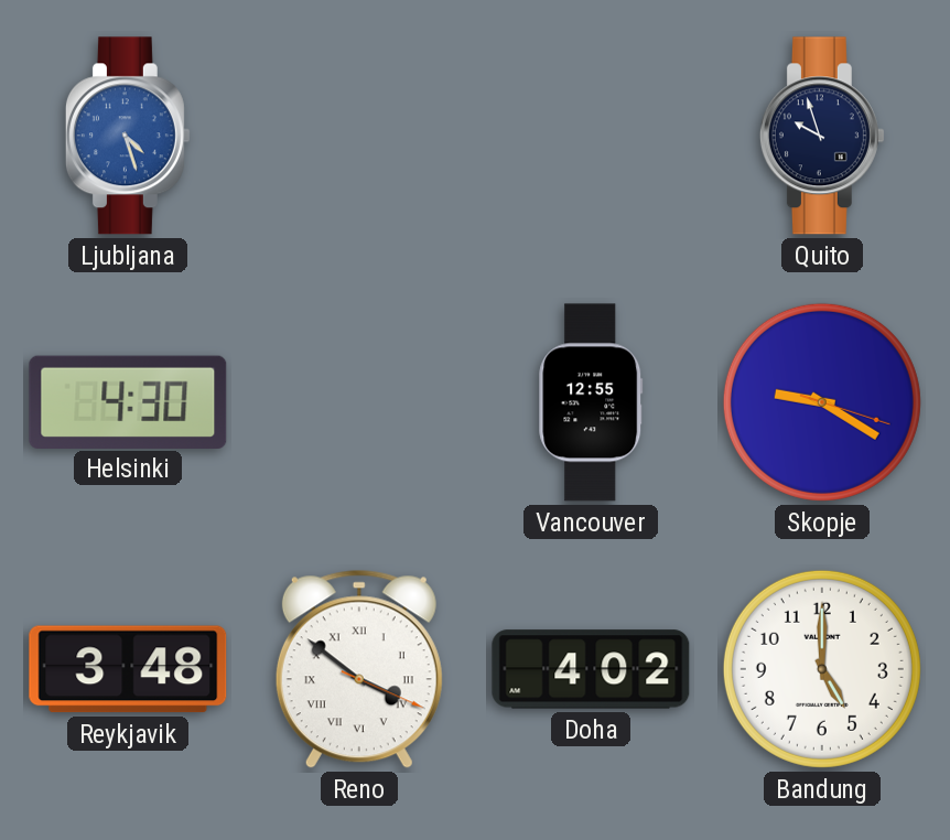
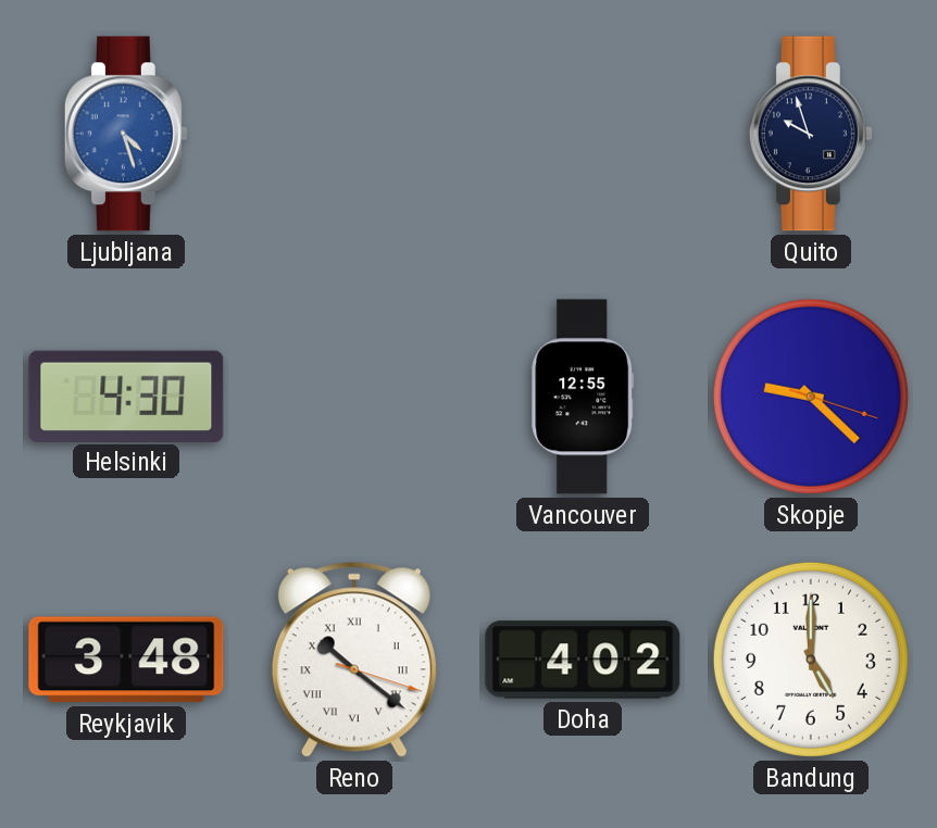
Skopje: 9:20 -> 9:22 (811, 397)
Reno: 3:51 -> 10:21 (354, 660)
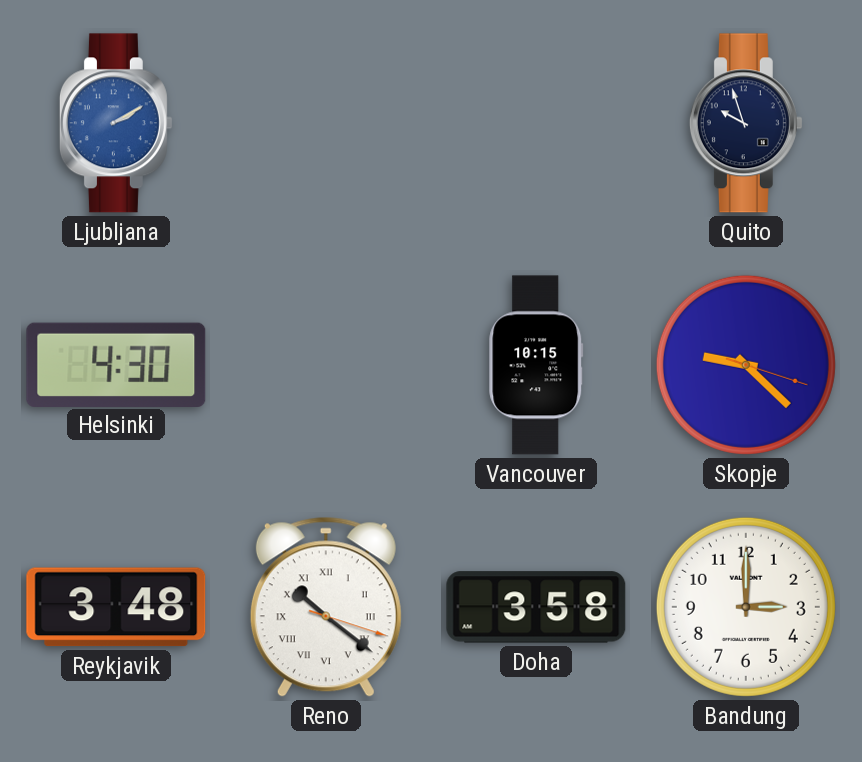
Ljubljana: 4:27 -> 2:10 (116, 123)
Vancouver: 12:55 -> 10:15 (536, 365)
Doha: 4:02 -> 3:58 (536, 607)
Bandung: 5:00 -> 3:00 (746, 607)
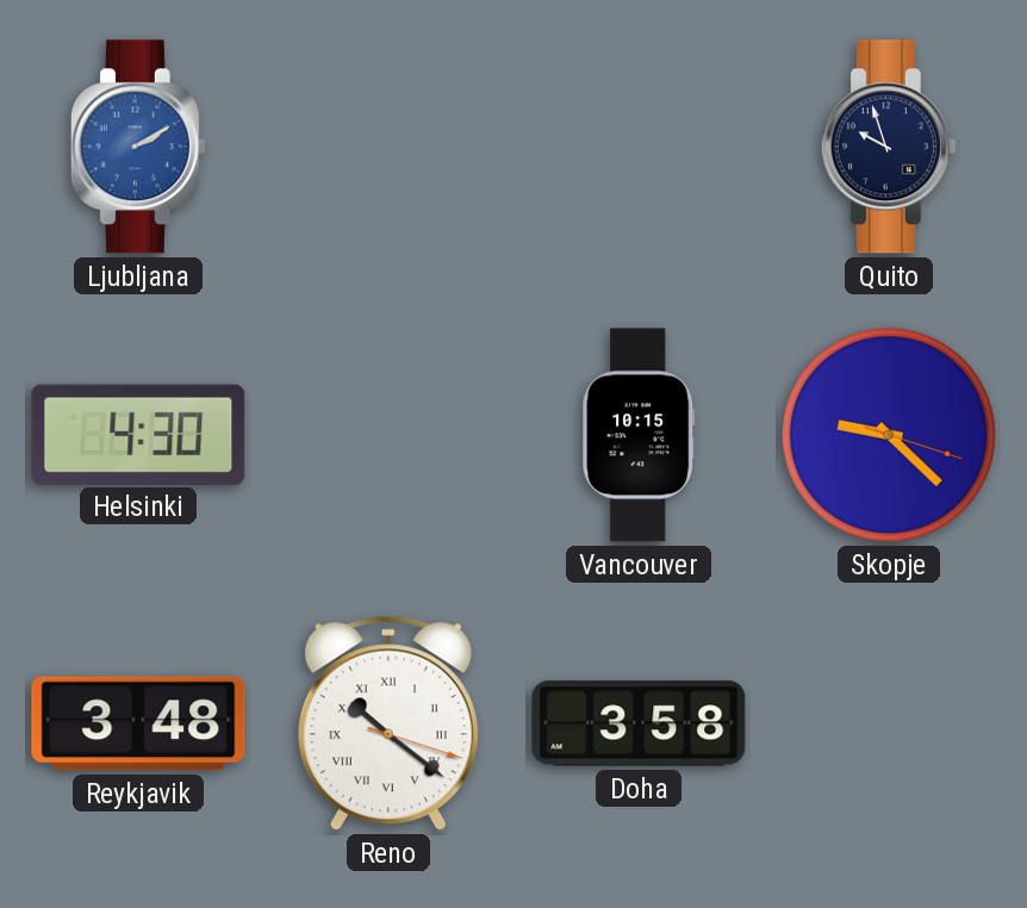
Bandung: 3:00 -> none (746, 607)
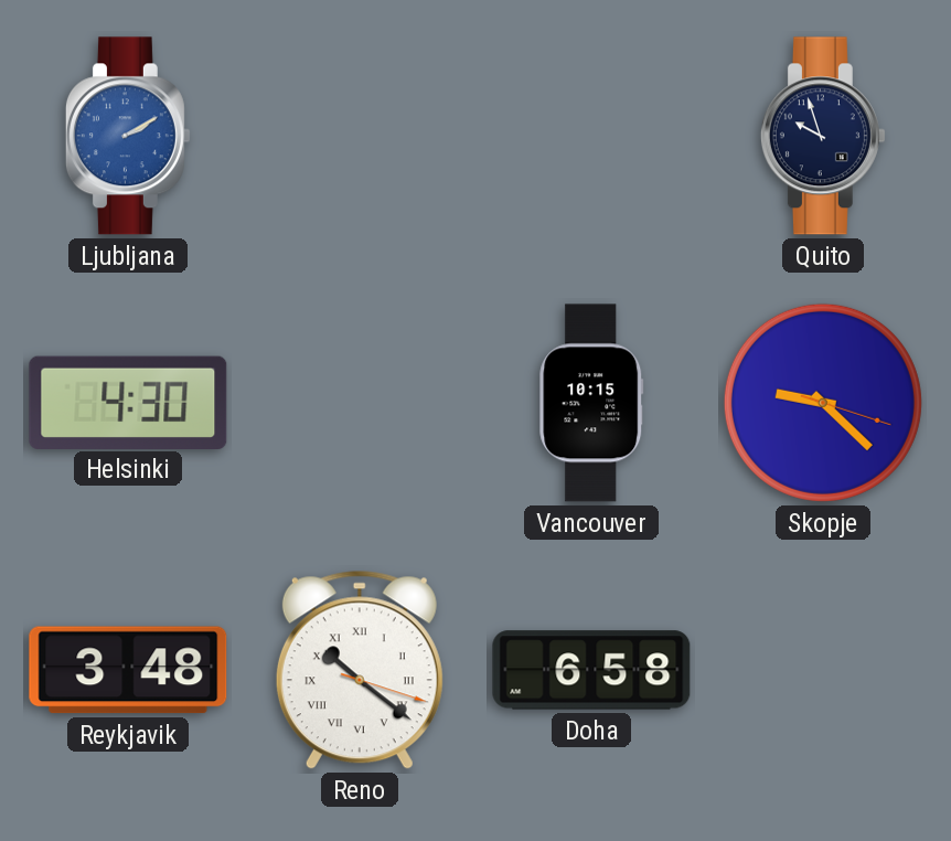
Doha: 3:58 -> 6:58 (591, 670)
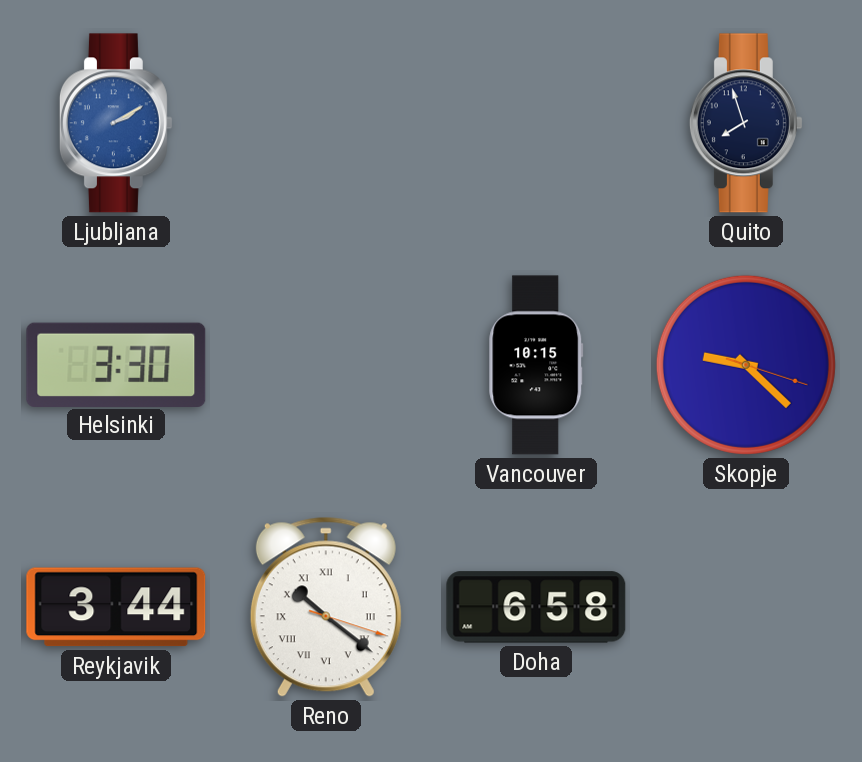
Quito: 9:57 -> 7:57 (746, 123)
Helsinki: 4:30 -> 3:30 (116, 364)
Reykjavik: 3:48 -> 3:44 (116, 607)
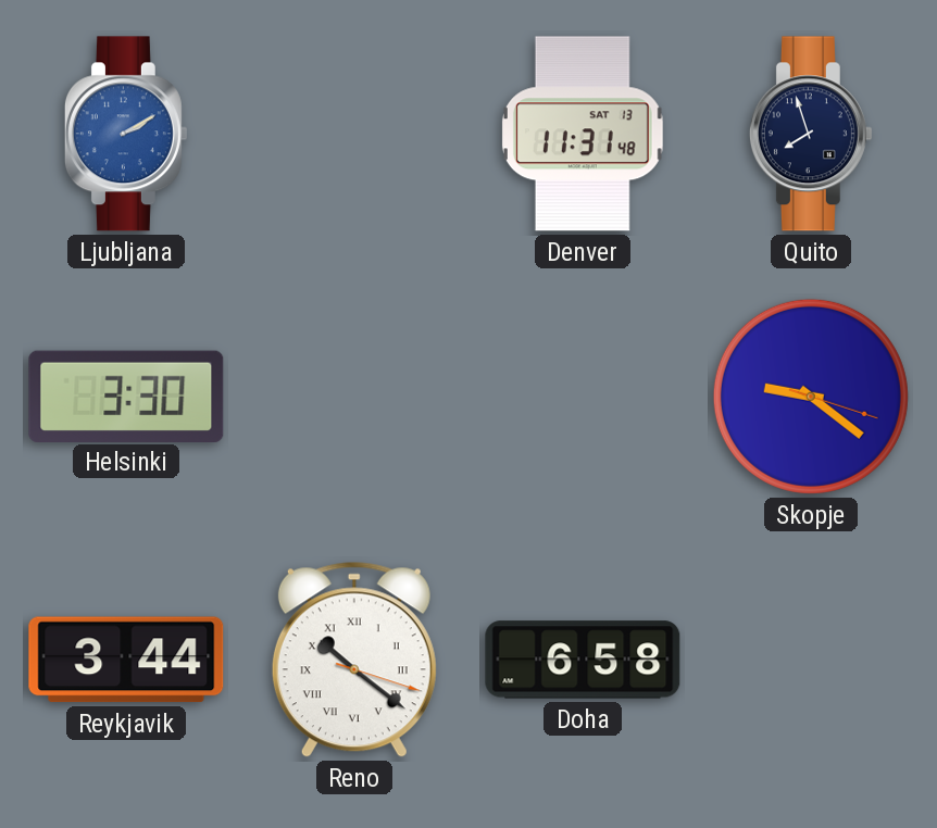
Denver: none -> 11:31 (583, 134)
Vancouver: 10:15 -> none (536, 365)
Skopje: 9:22 -> 9:21 (811, 397)
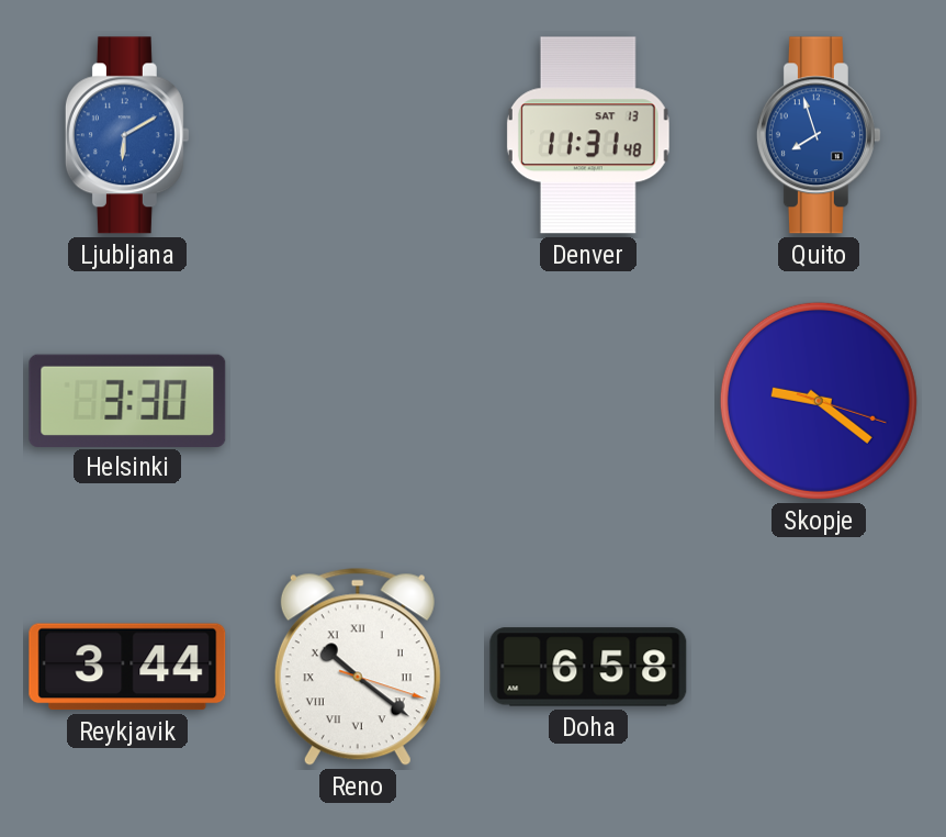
Ljubljana: 2:10 -> 6:10 (127, 135)
Quito dial: navy -> blue (819, 135)
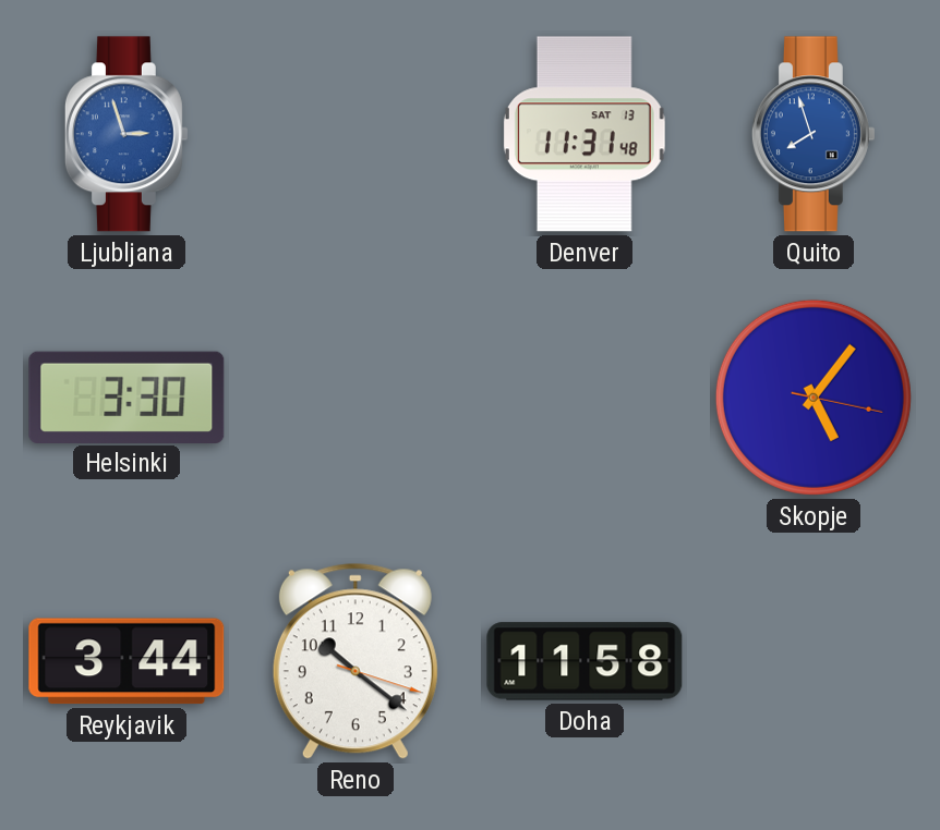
Ljubljana: 6:10 -> 2:57 (126, 134)
Skopje: 9:21 -> 5:06 (814, 398)
Reno numerals: Roman -> Arabic (355, 661)
Doha: 6:58 -> 11:58 (585, 661)
